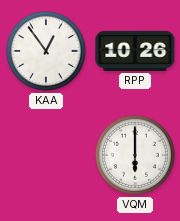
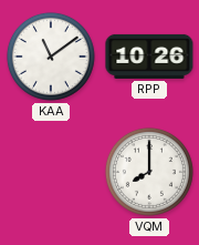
KAA: 12:54 -> 11:09 (51, 57)
VQM: 6:00 -> 8:00 (149, 172)
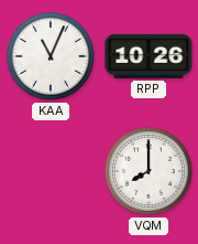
KAA: 11:09 -> 11:04 (51, 56)
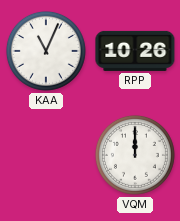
VQM: 8:00 -> 12:00 (135, 155)
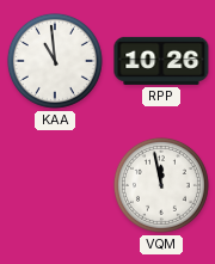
KAA: 11:04 -> 10:59 (55, 61)
VQM: 12:00 -> 11:58 (161, 185)
